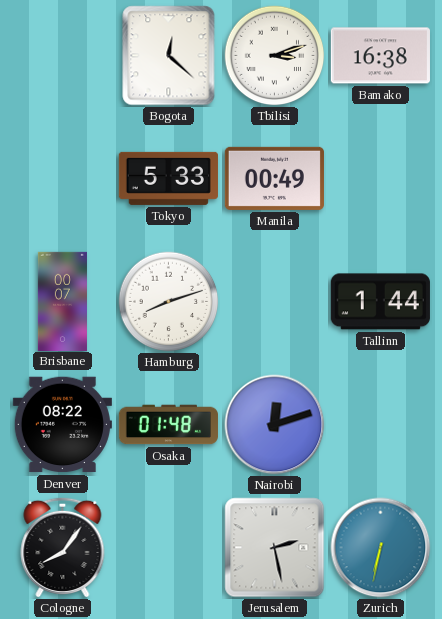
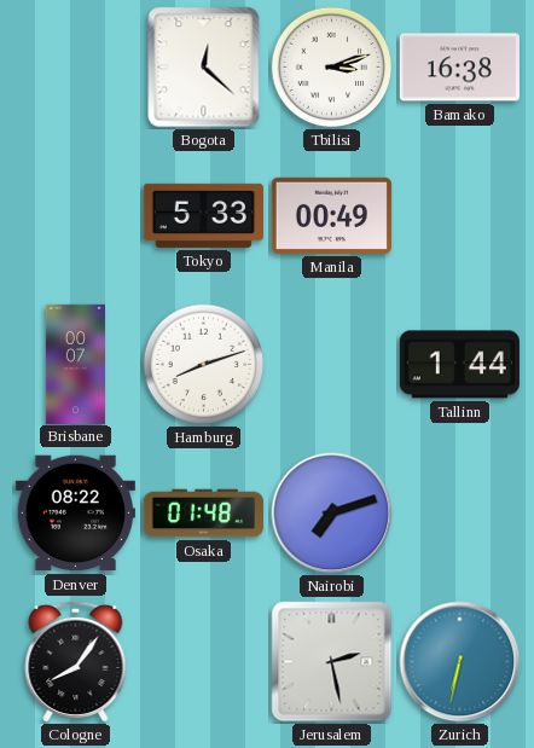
Nairobi: 12:12 -> 7:12 (332, 514)
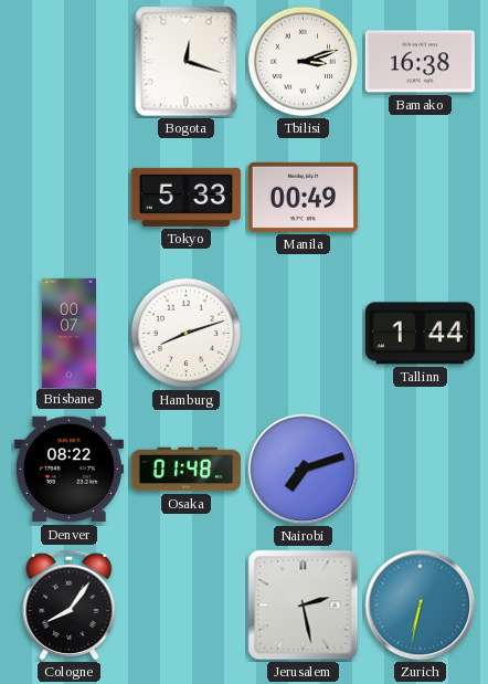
Bogota: 12:22 -> 12:18 (187, 62)
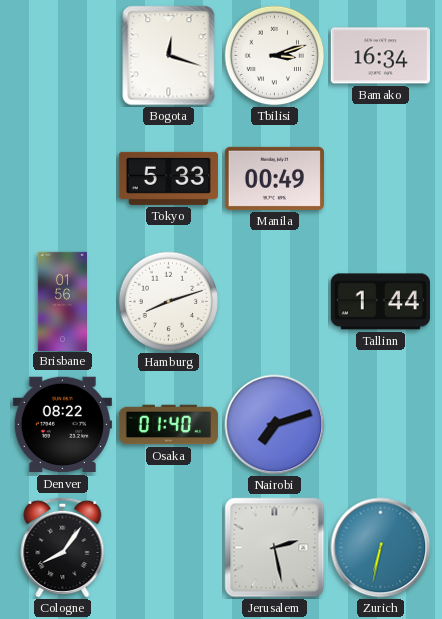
Bamako: 16:38 -> 16:34 (380, 56)
Brisbane: 00:07 -> 01:56 (62, 301)
Osaka: 01:48 -> 01:40 (168, 425)
